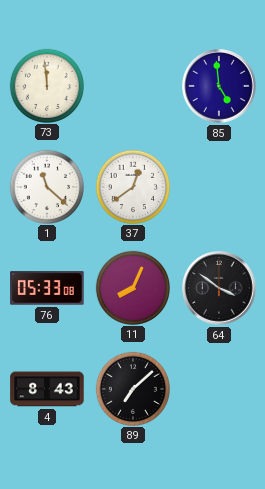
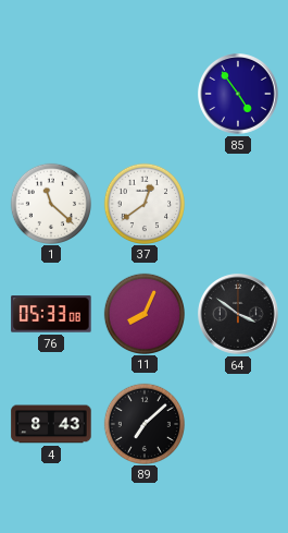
73: 11:59 -> none (46, 85)
85: 4:59 -> 4:54 (239, 95)
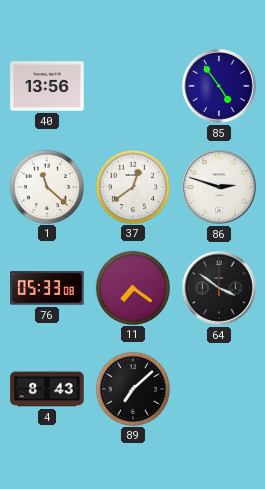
40: none -> 13:56 (47, 86)
86: none -> 2:48 (220, 188)
11: 8:04 -> 7:21 (132, 287)
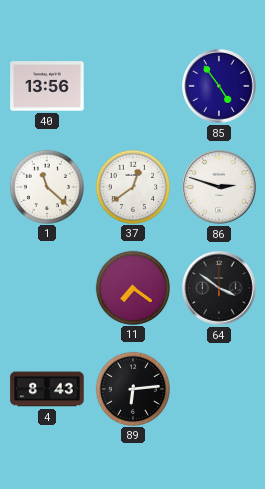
76: 05:33 -> none (47, 288)
89: 7:08 -> 6:14 (132, 388)
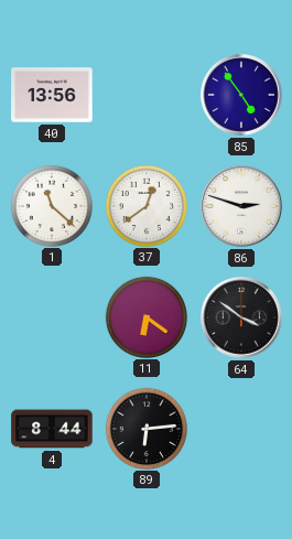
11: 7:21 -> 6:21 (145, 316)
4: 8:43 -> 8:44 (52, 429)
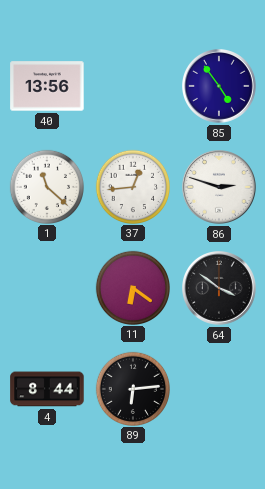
37: 12:39 -> 12:44 (132, 186)
